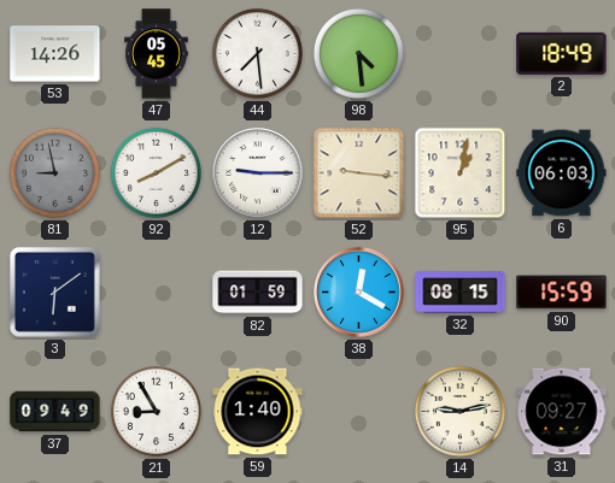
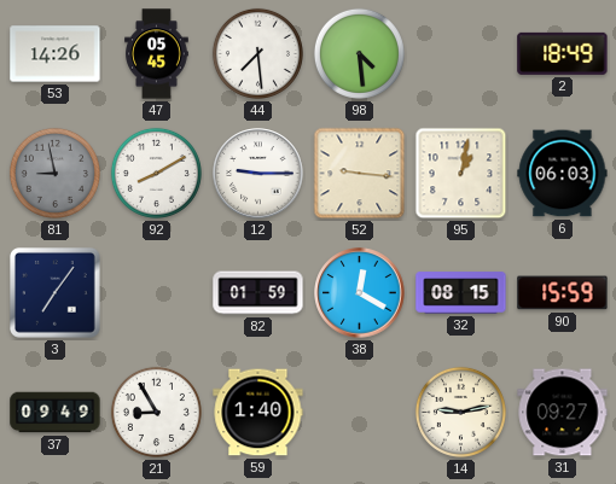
3: 6:09 -> 7:06 (56, 293)
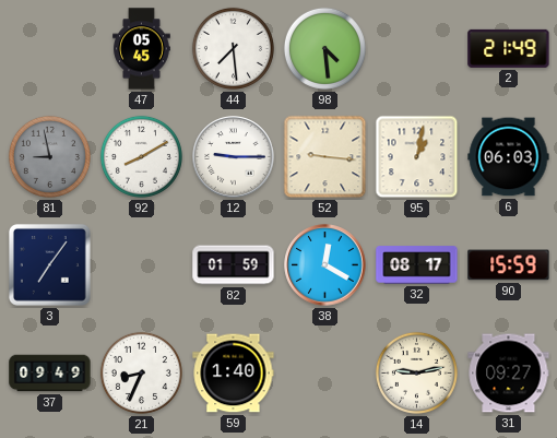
53: 14:26 -> none (56, 54)
2: 18:49 -> 21:49 (509, 48)
32: 08:15 -> 08:17 (417, 265)
21: 8:55 -> 8:34 (141, 372)
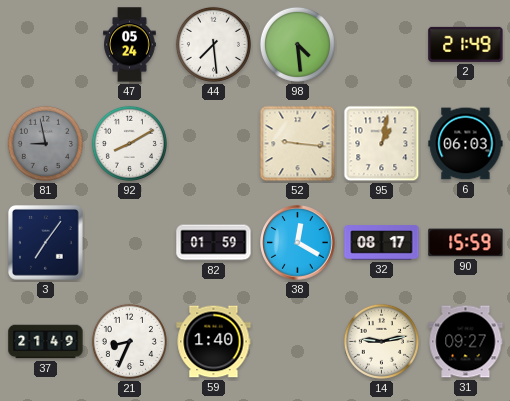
47: 05:45 -> 05:24 (130, 45)
12: 9:15 -> none (234, 157)
37: 09:49 -> 21:49 (46, 342)
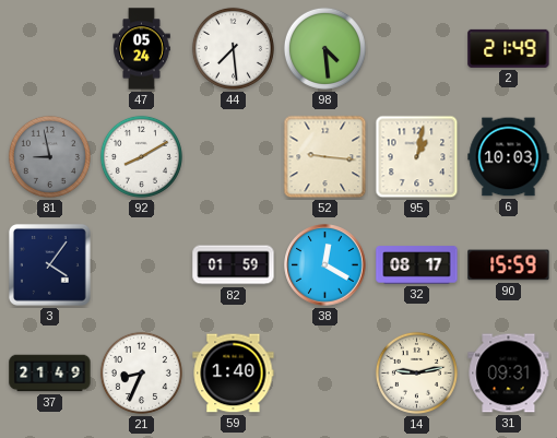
6: 06:03 -> 10:03 (509, 157)
3: 7:06 -> 4:06 (50, 265)
31: 09:27 -> 09:31 (509, 374)
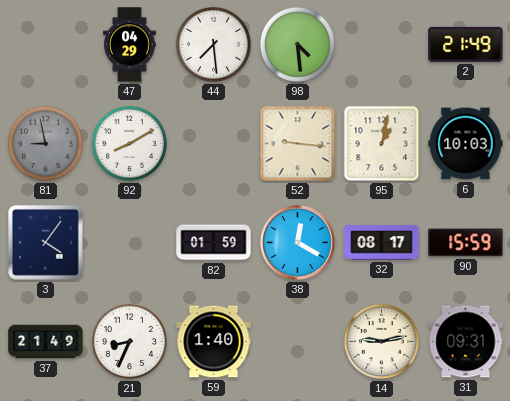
47: 05:24 -> 04:29 (130, 45)
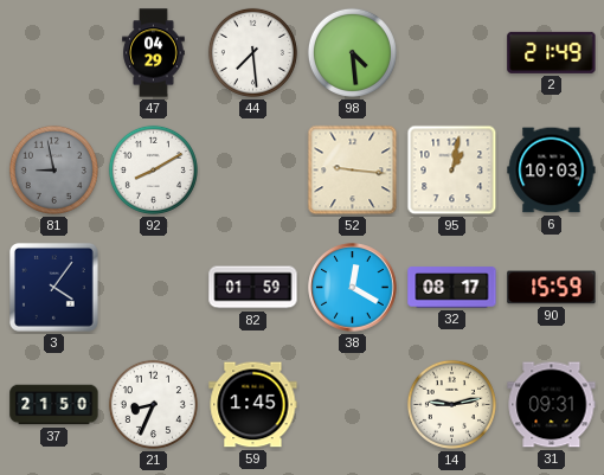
37: 21:49 -> 21:50 (54, 405)
59: 1:40 -> 1:45 (253, 405)
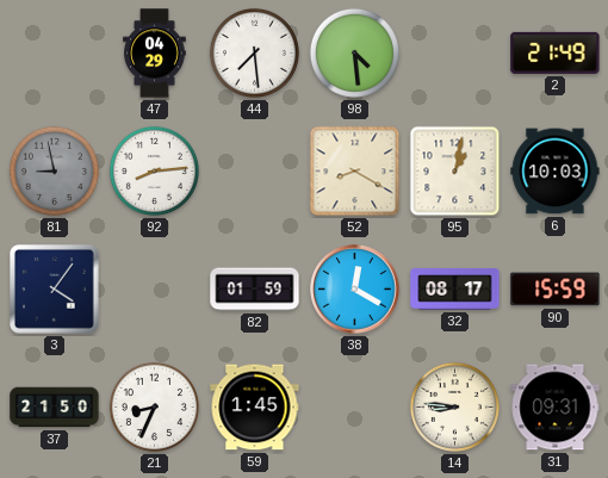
92: 8:10 -> 8:14 (154, 170)
52: 9:16 -> 8:20 (355, 172)
14: 9:13 -> 8:46 (454, 406)
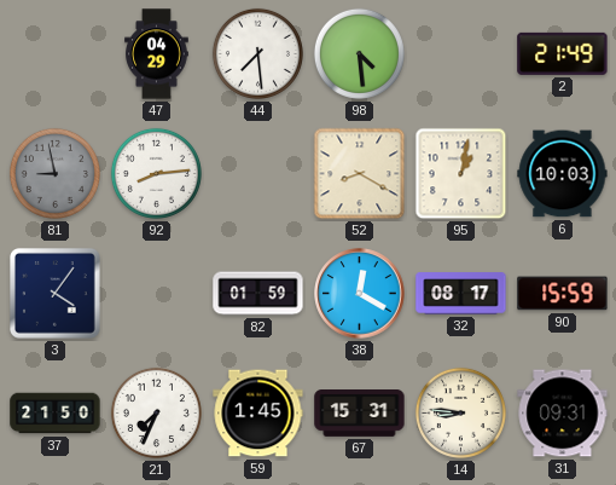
21: 8:34 -> 7:34 (156, 412)
67: none -> 15:31 (360, 414)
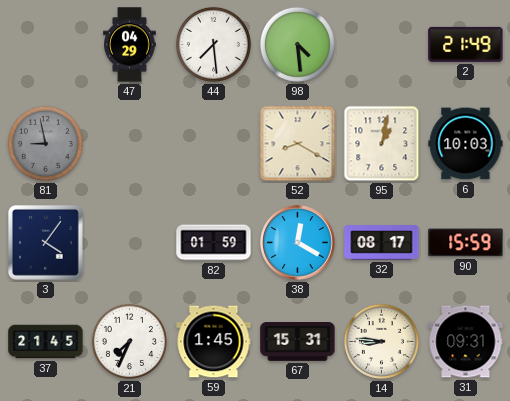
92: 8:14 -> none (156, 173)
37: 21:50 -> 21:45 (46, 342)
